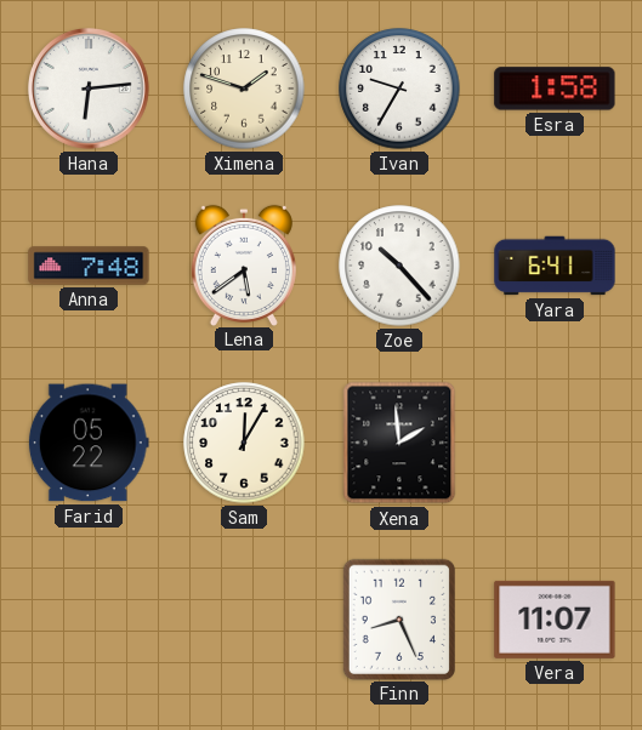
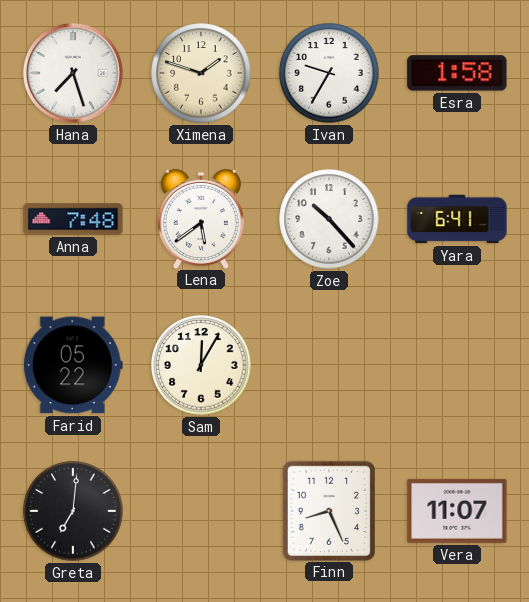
Hana: 6:14 -> 7:27 (74, 74)
Xena: 1:59 -> none (399, 443)
Greta: none -> 7:01 (73, 511)
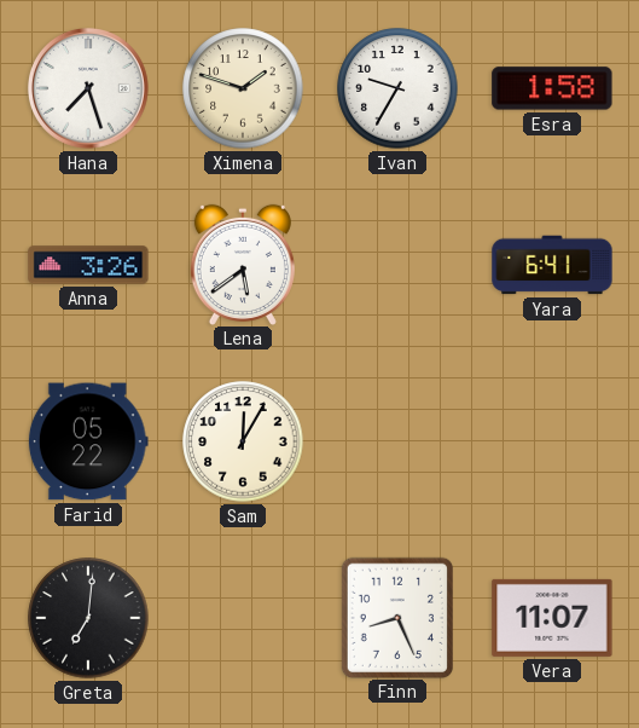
Anna: 7:48 -> 3:26 (88, 265)
Zoe: 10:23 -> none (329, 219)
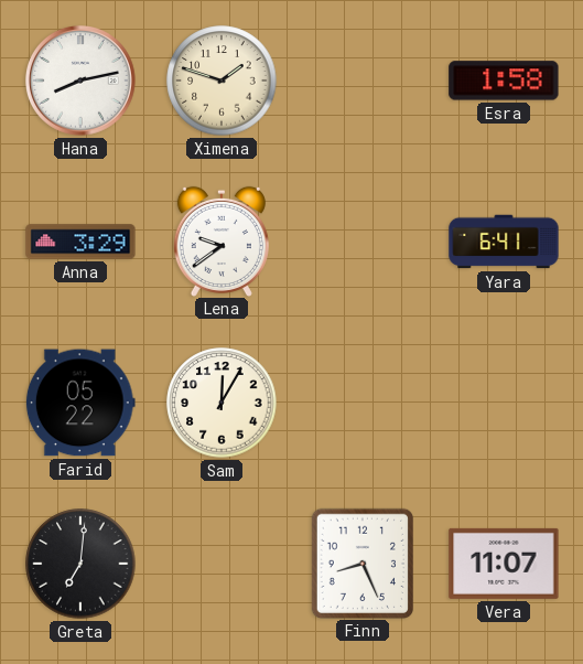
Hana: 7:27 -> 8:13 (82, 82)
Ivan: 9:35 -> none (397, 88)
Anna: 3:26 -> 3:29 (80, 242)
Lena: 5:39 -> 9:39 (222, 240)
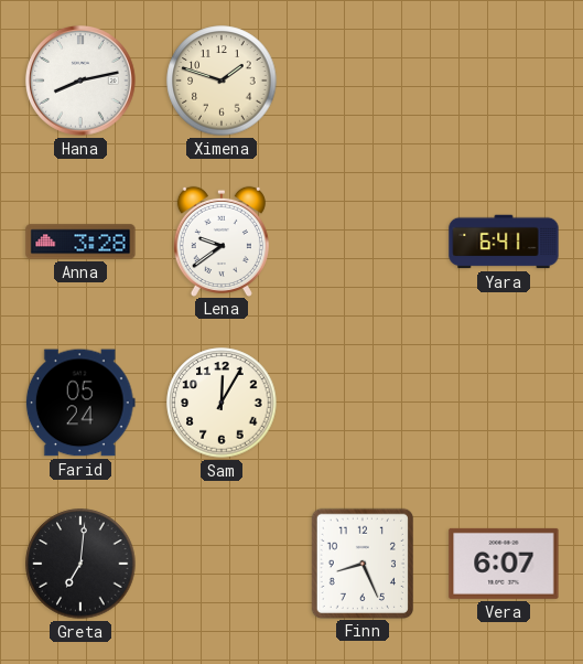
Esra: 1:58 -> none (504, 81)
Anna: 3:29 -> 3:28 (80, 242)
Farid: 05:22 -> 05:24 (80, 403)
Vera: 11:07 -> 6:07 (504, 564)
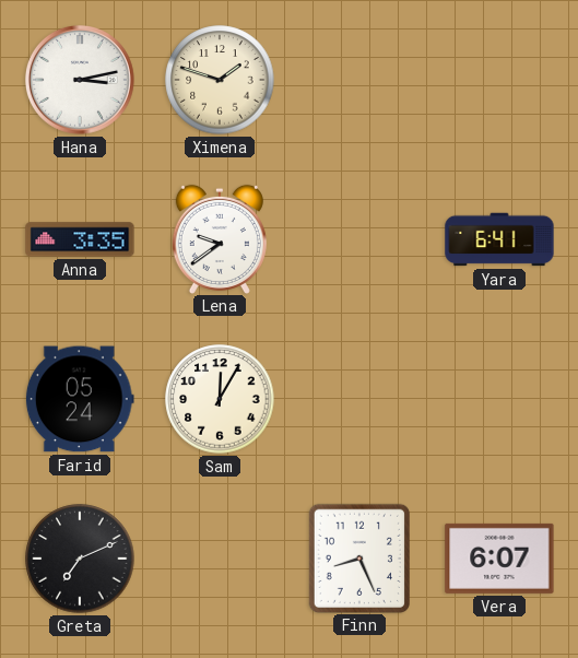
Hana: 8:13 -> 3:13 (81, 81)
Anna: 3:28 -> 3:35 (80, 239)
Greta: 7:01 -> 7:11 (80, 559)
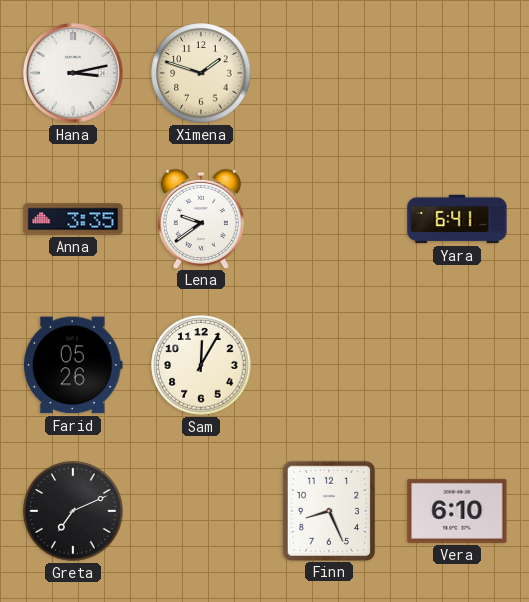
Farid: 05:24 -> 05:26 (73, 365)
Vera: 6:07 -> 6:10 (457, 511)
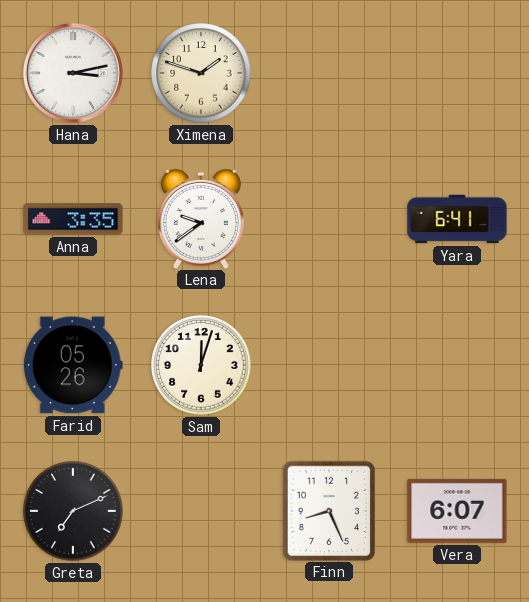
Sam: 12:05 -> 12:03 (201, 365)
Vera: 6:10 -> 6:07 (457, 511)
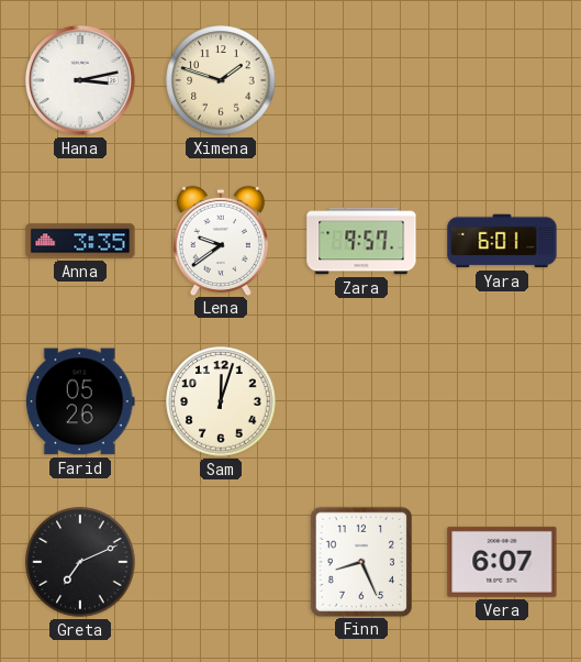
Zara: none -> 9:57 (361, 241)
Yara: 6:41 -> 6:01 (502, 241)
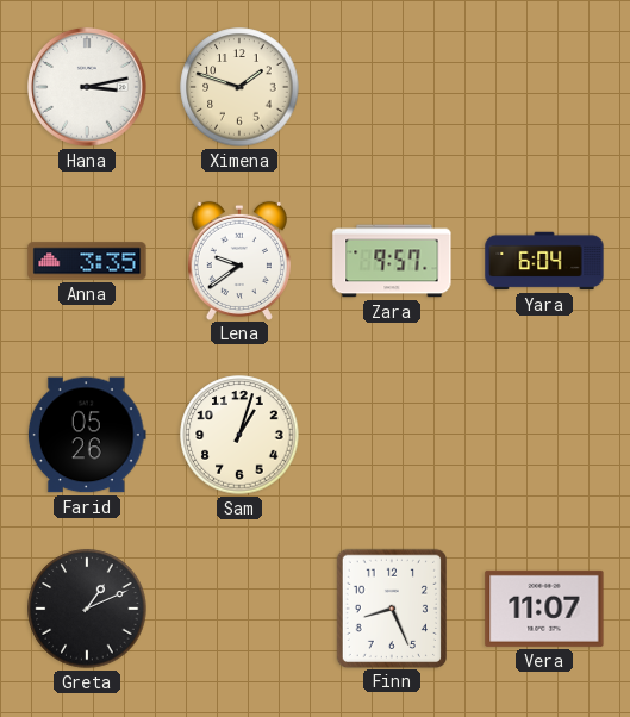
Yara: 6:01 -> 6:04 (544, 261)
Sam: 12:03 -> 1:03 (239, 435)
Greta: 7:11 -> 1:11 (87, 609)
Vera: 6:07 -> 11:07 (544, 609)
